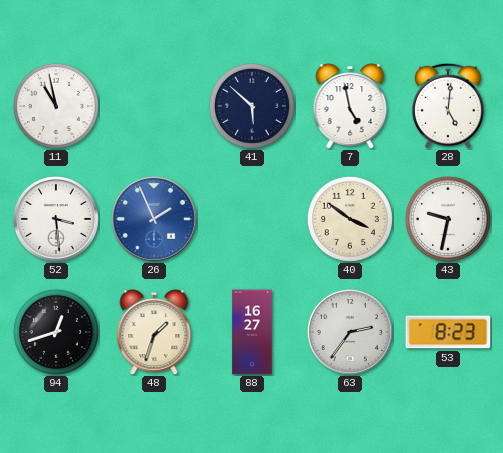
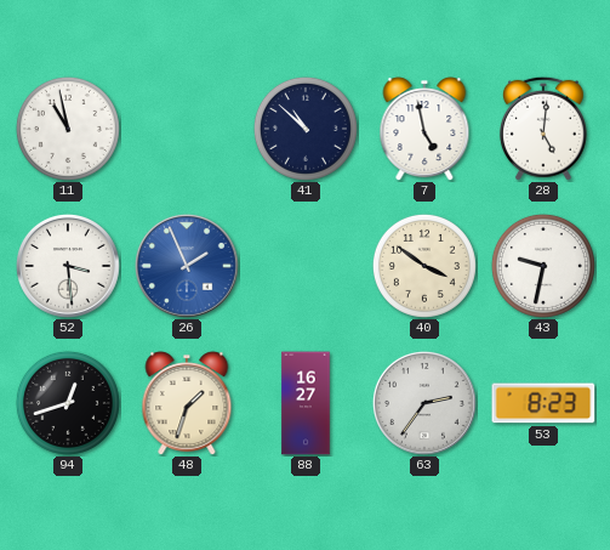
41: 5:52 -> 10:52 (306, 129)
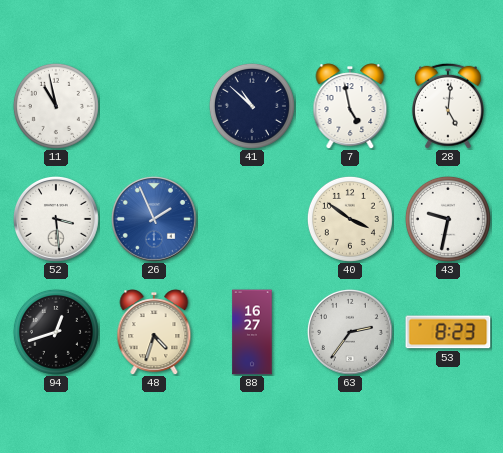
48: 1:33 -> 4:33 (154, 332)
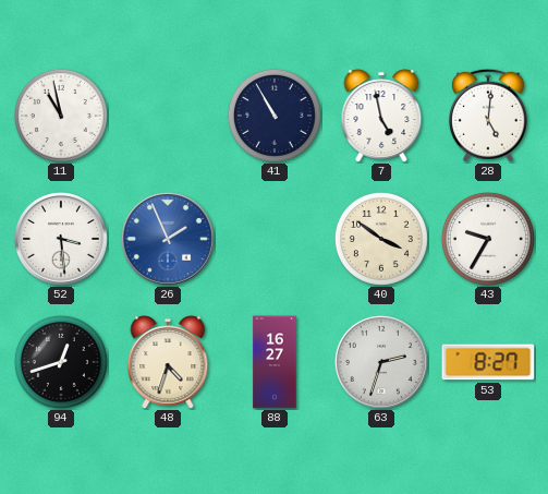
41: 10:52 -> 10:55 (275, 116)
43: 9:32 -> 9:35 (488, 239)
63: 2:36 -> 2:33 (381, 362)
53: 8:23 -> 8:27 (488, 362)
